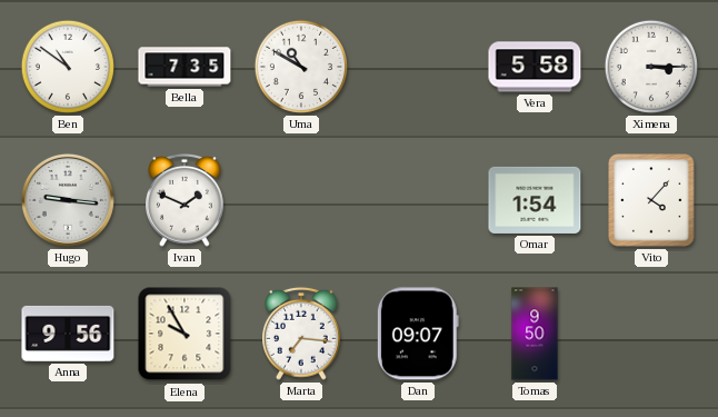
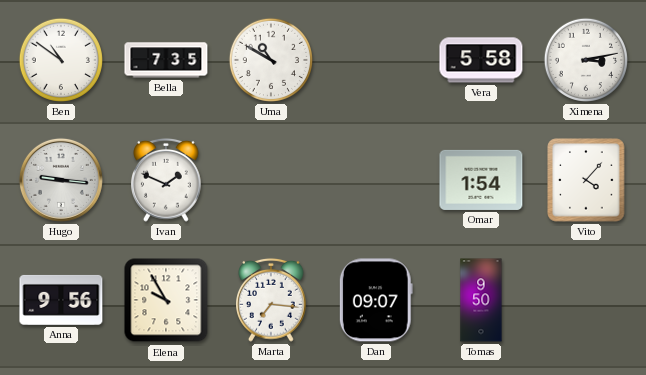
Ximena: 3:15 -> 3:13 (586, 60)
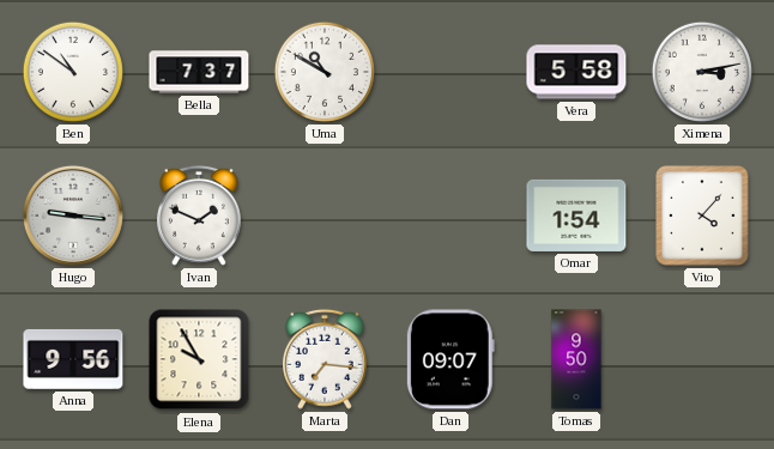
Bella: 7:35 -> 7:37 (199, 72)
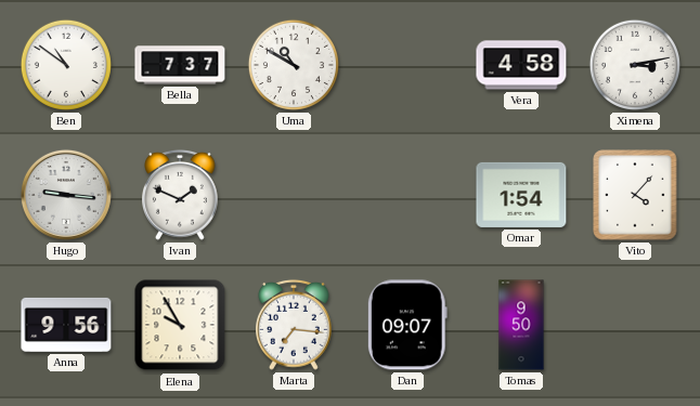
Vera: 5:58 -> 4:58 (521, 65)
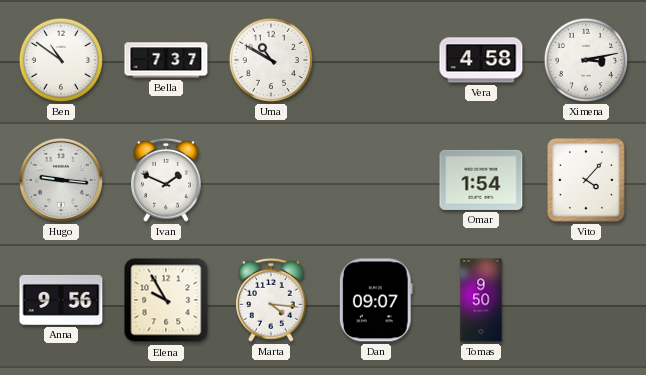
Marta: 7:16 -> 4:16 (272, 300)
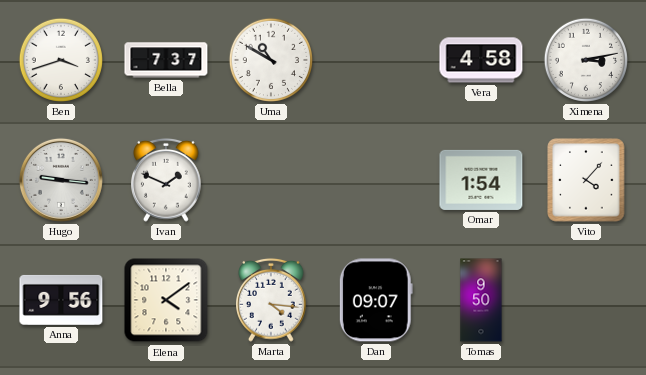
Ben: 10:51 -> 3:42 (61, 60)
Elena: 9:55 -> 4:09 (166, 300)
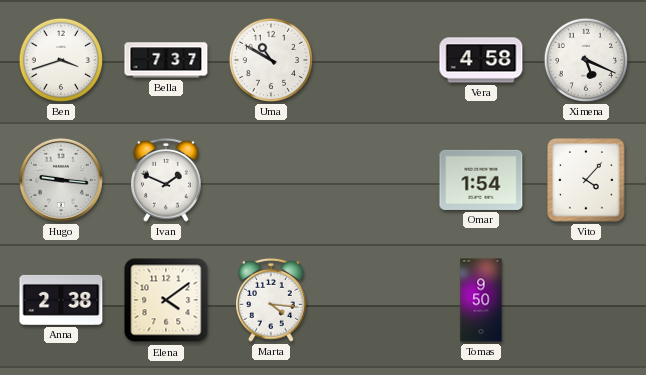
Ximena: 3:13 -> 5:19 (586, 60)
Anna: 9:56 -> 2:38 (61, 300)
Dan: 09:07 -> none (376, 300)
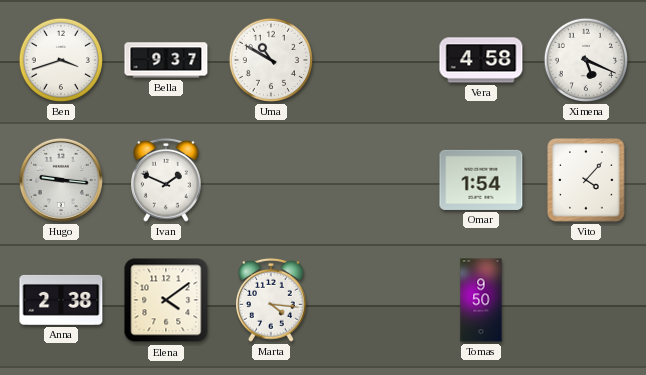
Bella: 7:37 -> 9:37 (166, 60)
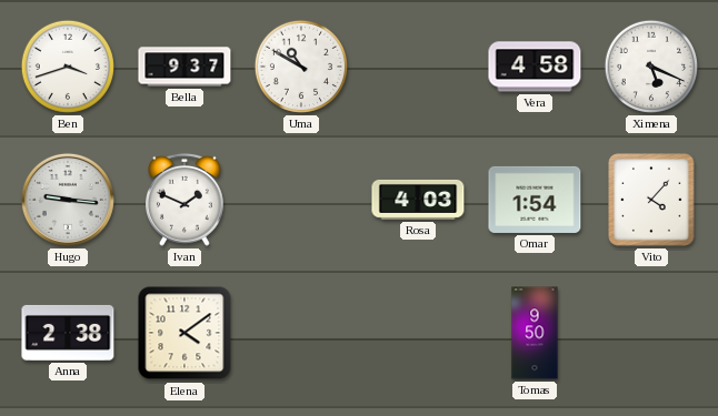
Rosa: none -> 4:03 (418, 200)
Marta: 4:16 -> none (272, 300)
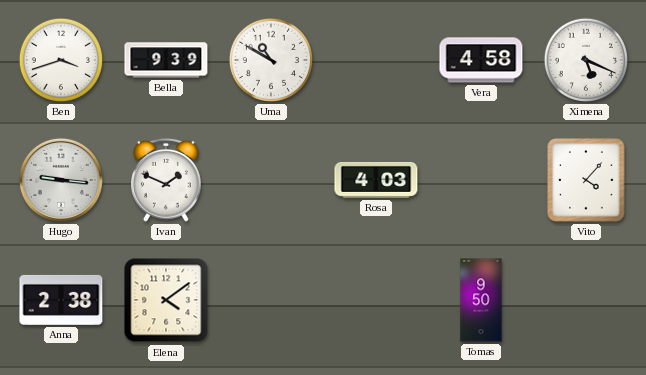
Bella: 9:37 -> 9:39 (166, 60)
Omar: 1:54 -> none (535, 200)
